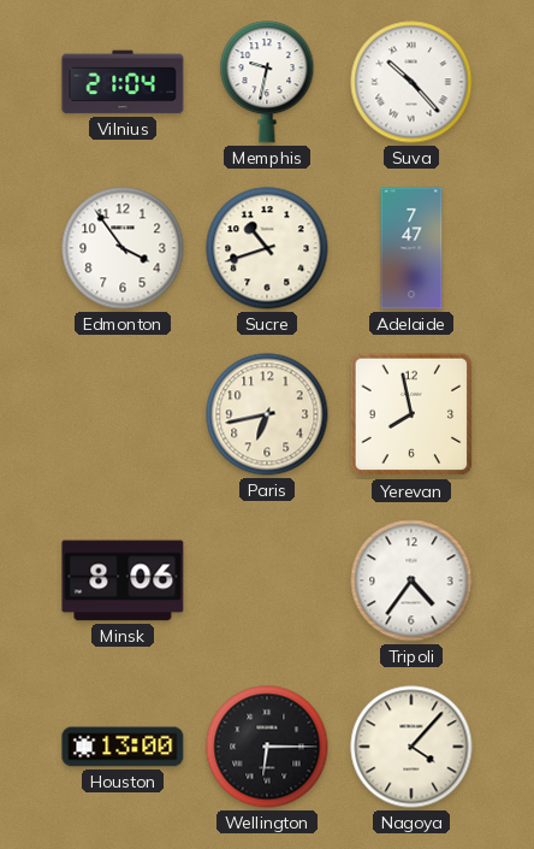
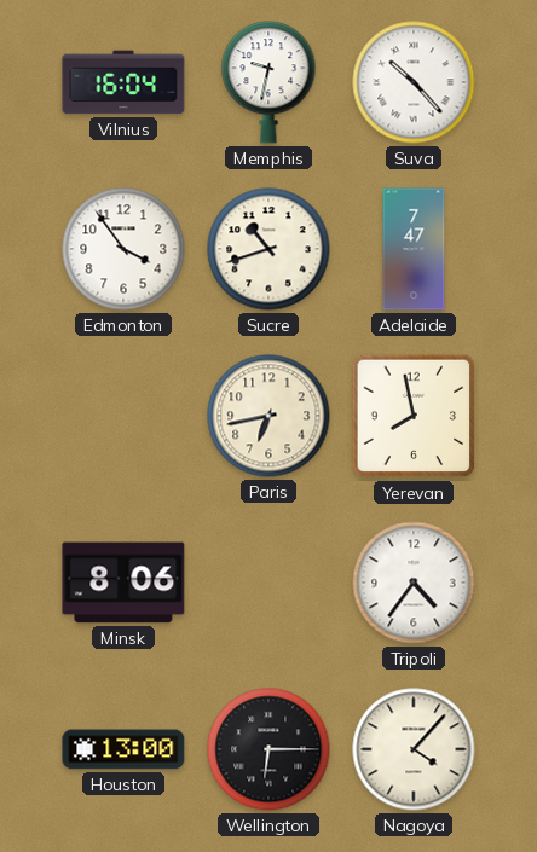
Vilnius: 21:04 -> 16:04 (123, 82)
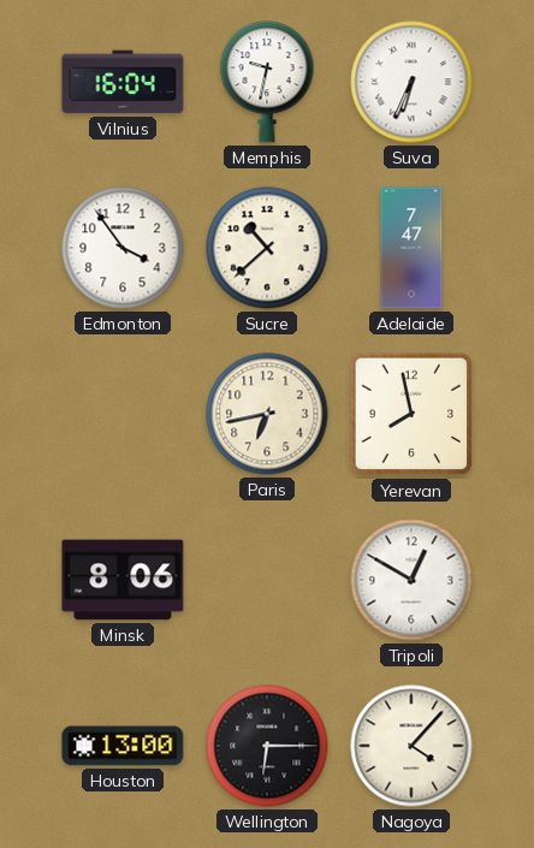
Suva: 10:23 -> 6:34 (411, 82)
Sucre: 10:42 -> 10:38 (267, 248)
Tripoli: 4:36 -> 12:50 (411, 580)
